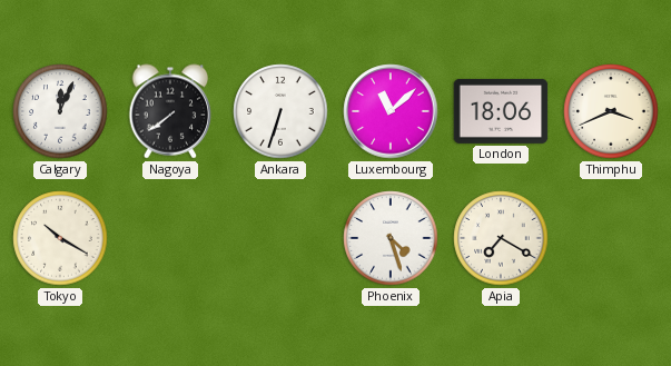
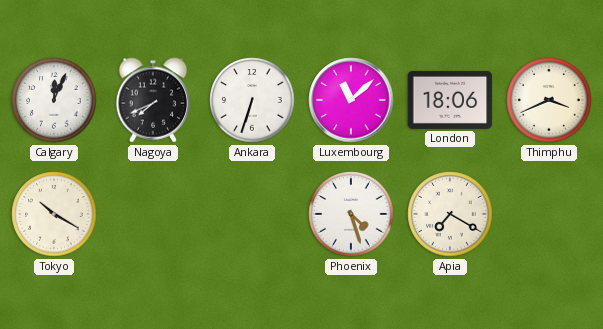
Nagoya: 7:39 -> 7:41 (153, 100)
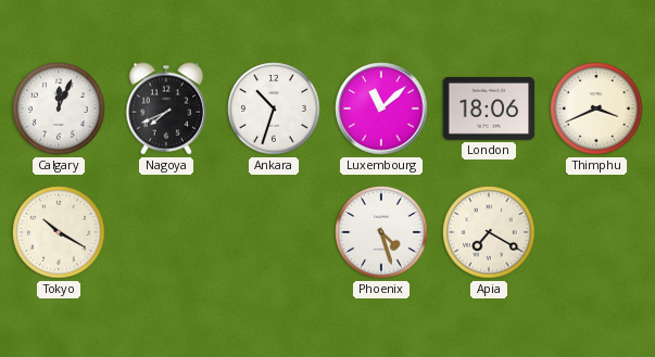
Ankara: 6:33 -> 10:33 (274, 109)
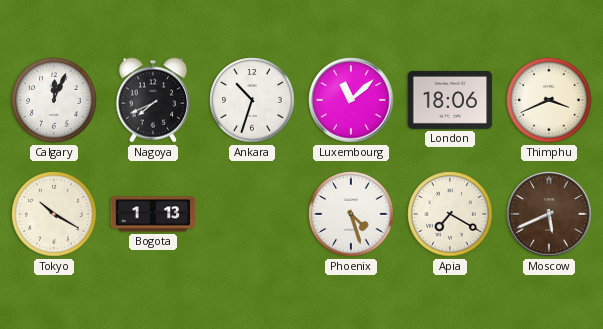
Bogota: none -> 1:13 (153, 214)
Moscow: none -> 5:41 (549, 214)
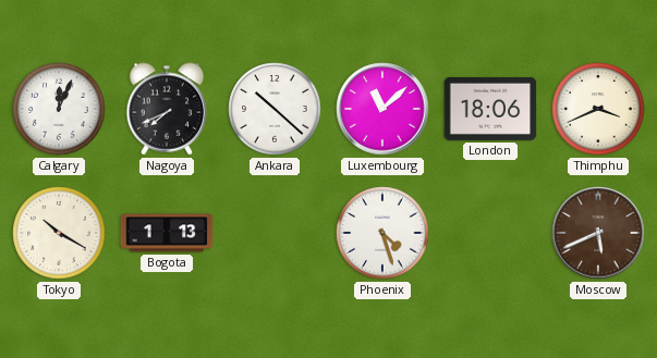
Ankara: 10:33 -> 10:22 (275, 109)
Apia: 7:20 -> none (450, 214)
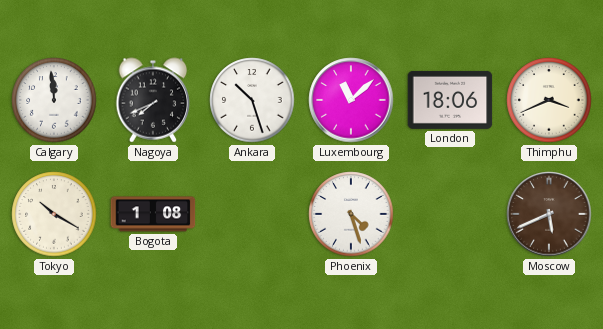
Calgary: 12:04 -> 11:59 (54, 100)
Ankara: 10:22 -> 10:27 (252, 100)
Bogota: 1:13 -> 1:08 (153, 214)
